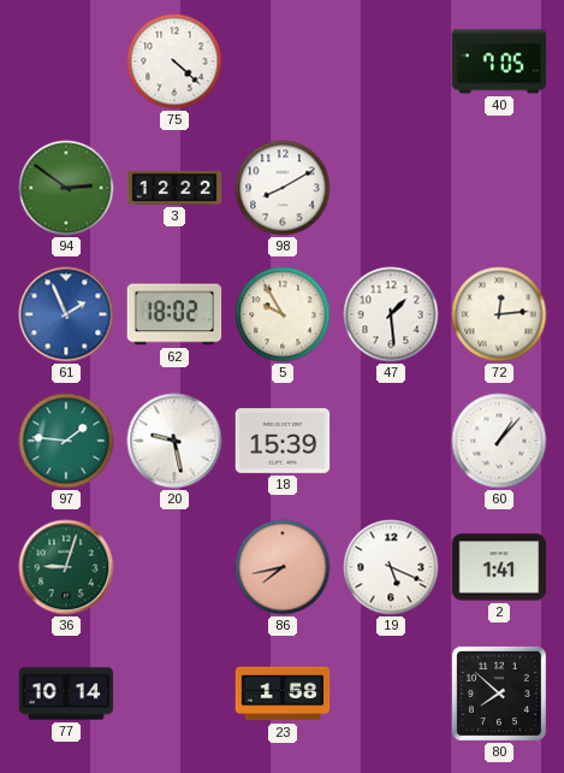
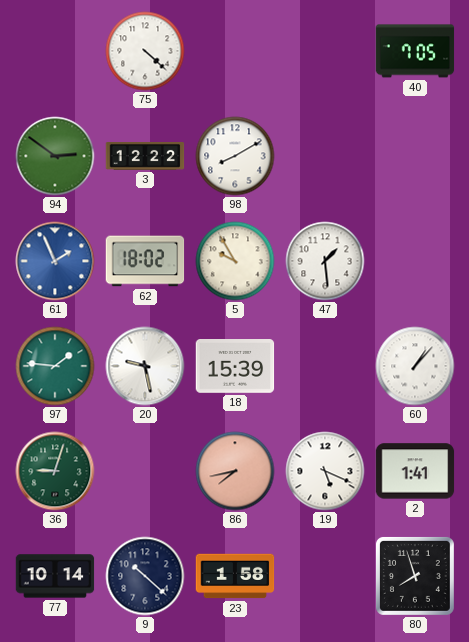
72: 12:14 -> none (499, 314)
9: none -> 10:22 (145, 576)
80: 7:52 -> 7:57 (415, 576)
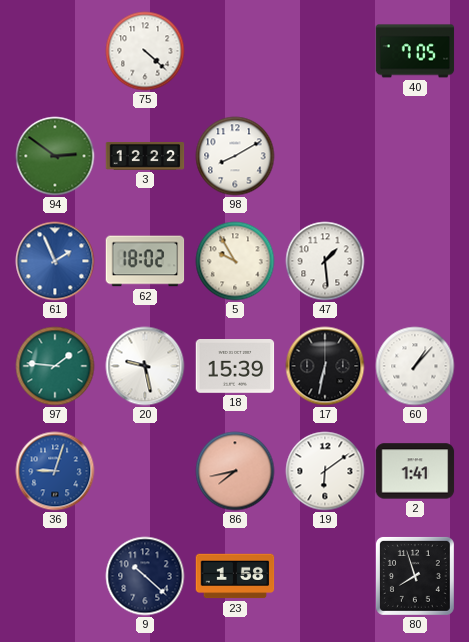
17: none -> 6:32 (325, 366)
36 dial: green -> blue (55, 471)
19: 5:19 -> 6:09 (325, 471)
77: 10:14 -> none (55, 576)
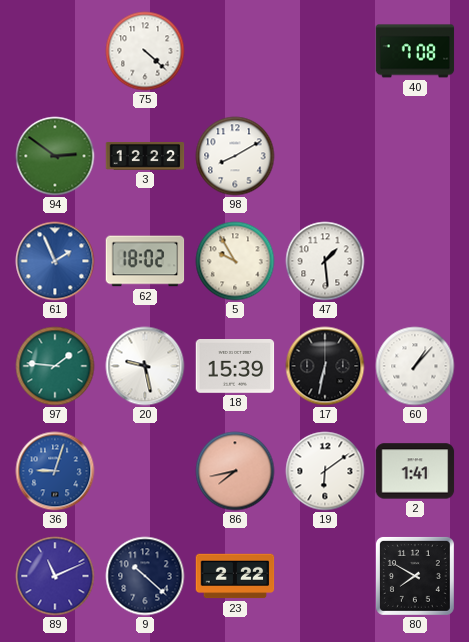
40: 7:05 -> 7:08 (415, 51)
89: none -> 11:11 (55, 576)
23: 1:58 -> 2:22 (235, 576)
80: 7:57 -> 7:50 (415, 576)
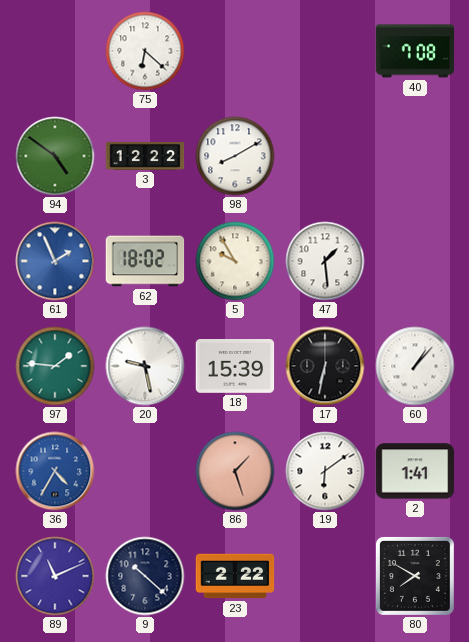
75: 4:22 -> 6:22 (145, 51)
94: 2:51 -> 4:51 (55, 156)
36: 9:03 -> 4:35 (55, 471)
86: 7:43 -> 1:27 (235, 471)
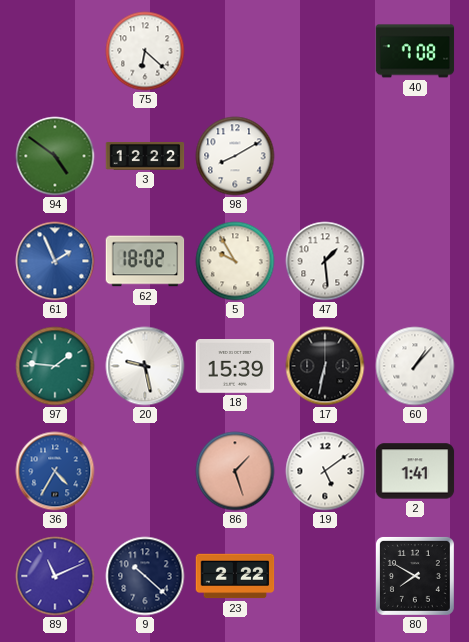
19: 6:09 -> 5:09 (325, 471)
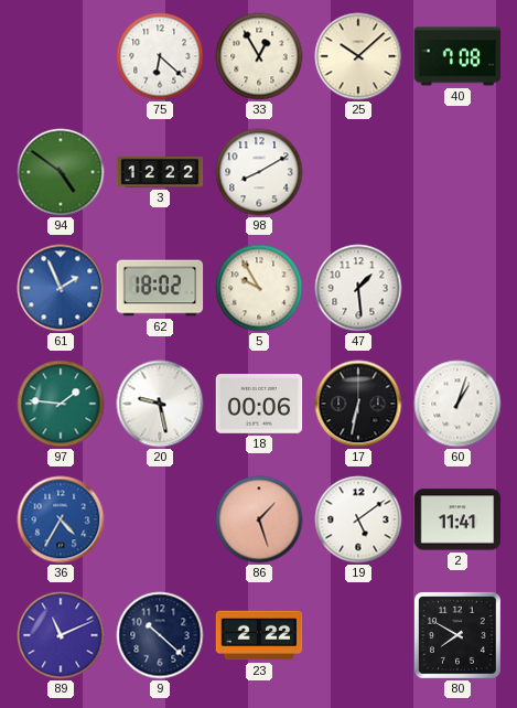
33: none -> 12:55 (259, 56)
25: none -> 10:08 (358, 56)
18: 15:39 -> 00:06 (259, 405)
60: 1:07 -> 1:03 (457, 404)
2: 1:41 -> 11:41 (457, 519)
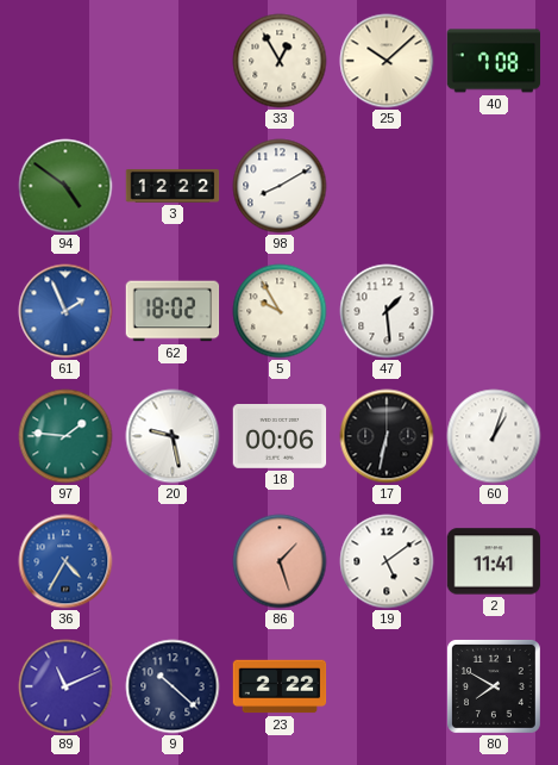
75: 6:22 -> none (160, 56)
